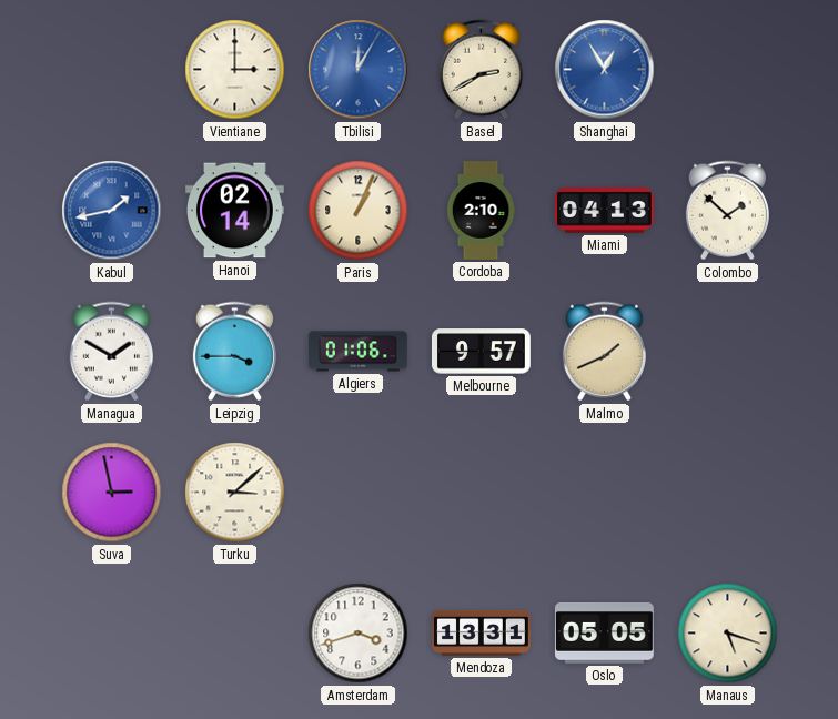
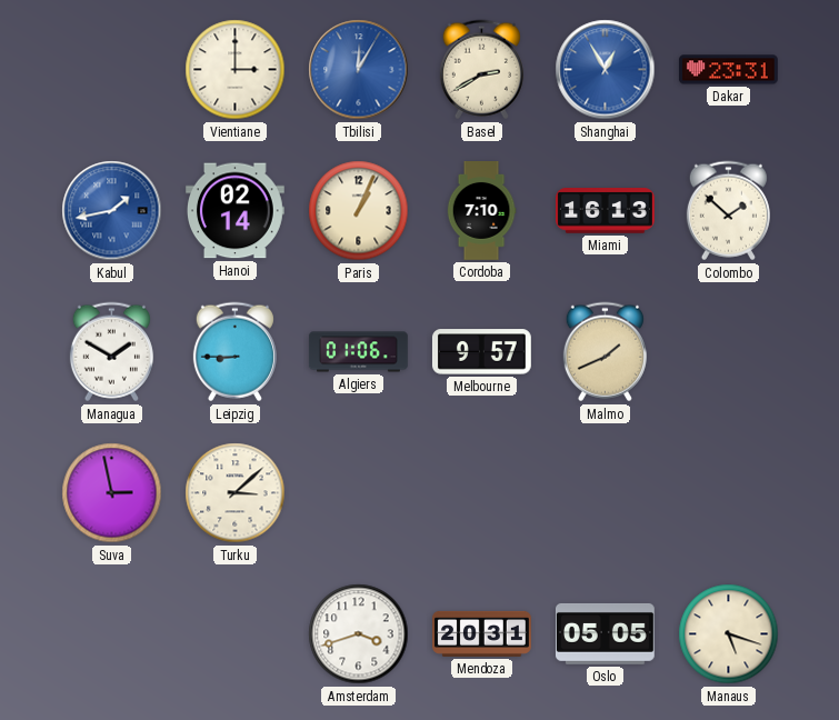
Dakar: none -> 23:31 (728, 70)
Cordoba: 2:10 -> 7:10 (481, 211)
Miami: 04:13 -> 16:13 (606, 211)
Leipzig: 3:45 -> 8:45 (234, 352)
Mendoza: 13:31 -> 20:31 (482, 633)
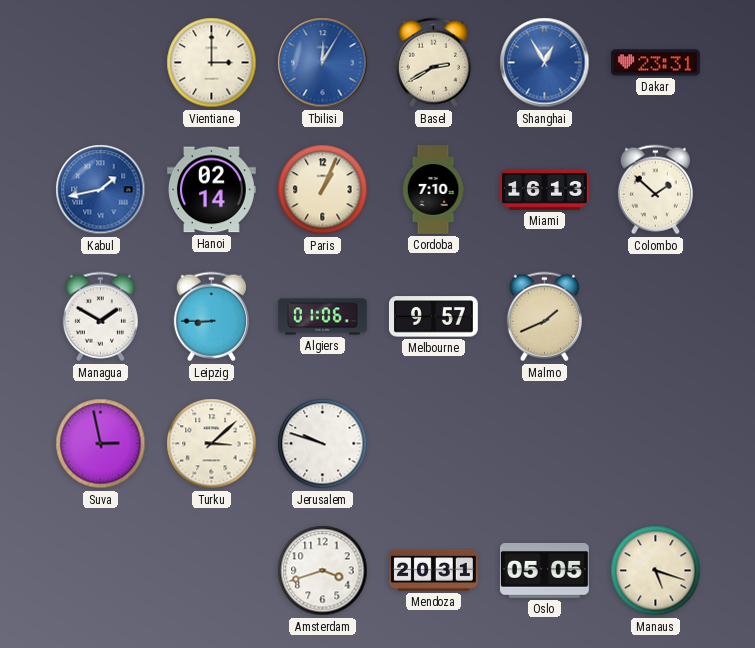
Jerusalem: none -> 9:48 (323, 444)
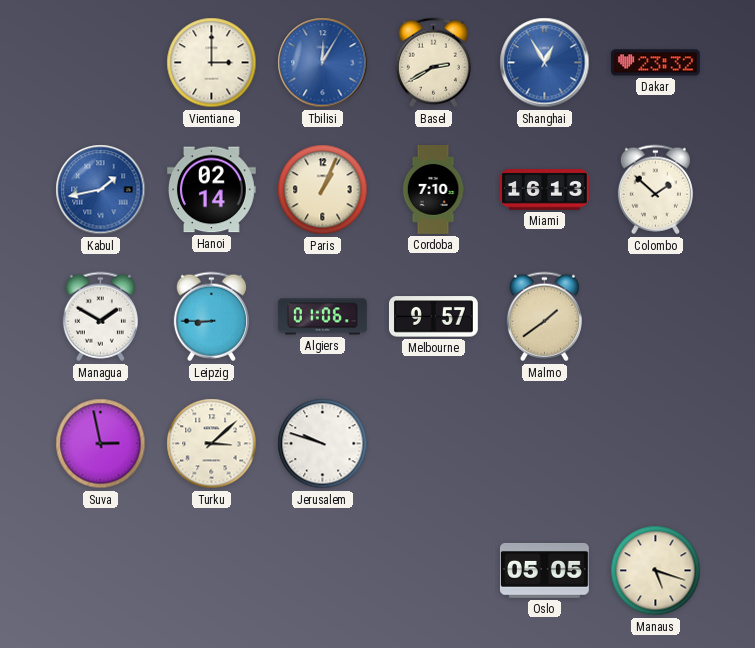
Dakar: 23:31 -> 23:32 (655, 63)
Malmo: 1:41 -> 1:39 (544, 317)
Amsterdam: 3:42 -> none (323, 571)
Mendoza: 20:31 -> none (434, 570)
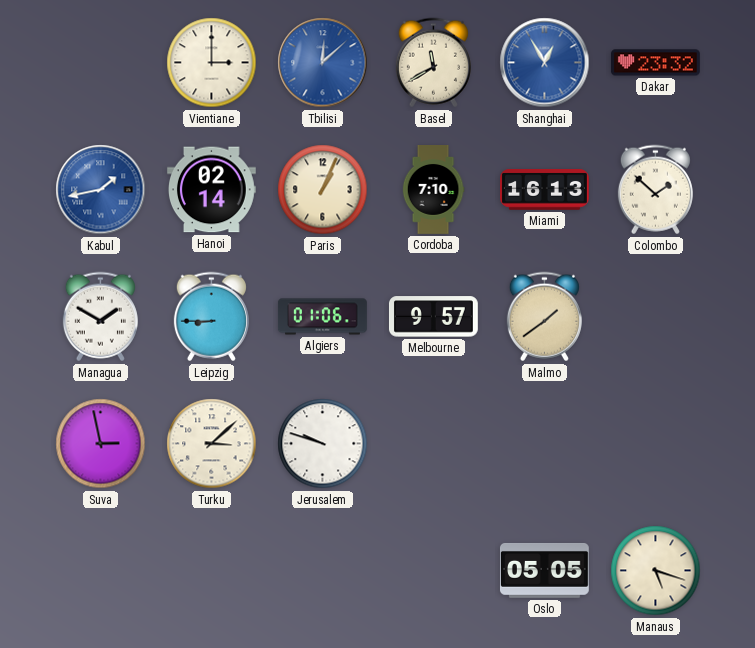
Tbilisi: 12:05 -> 12:08 (323, 63)
Basel: 2:40 -> 11:40 (433, 63)
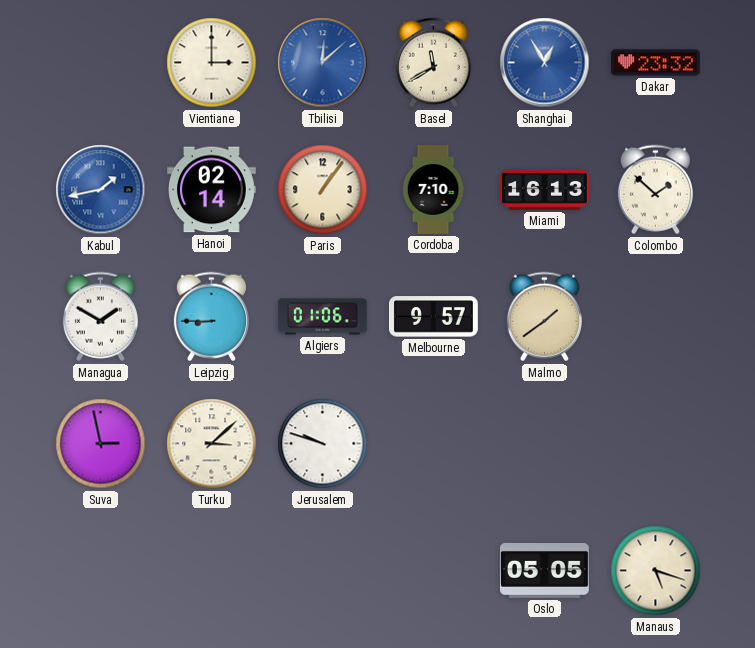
Paris: 1:04 -> 1:06 (323, 190)
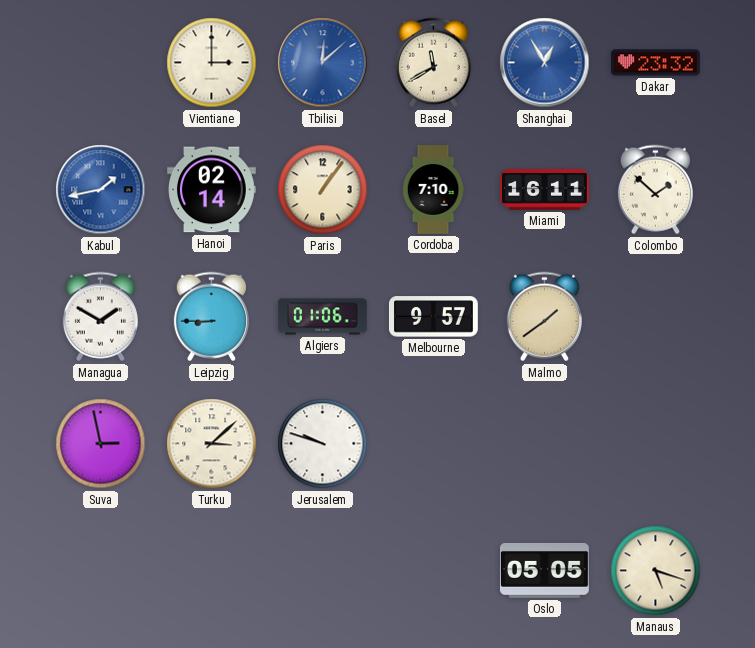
Miami: 16:13 -> 16:11 (545, 190)
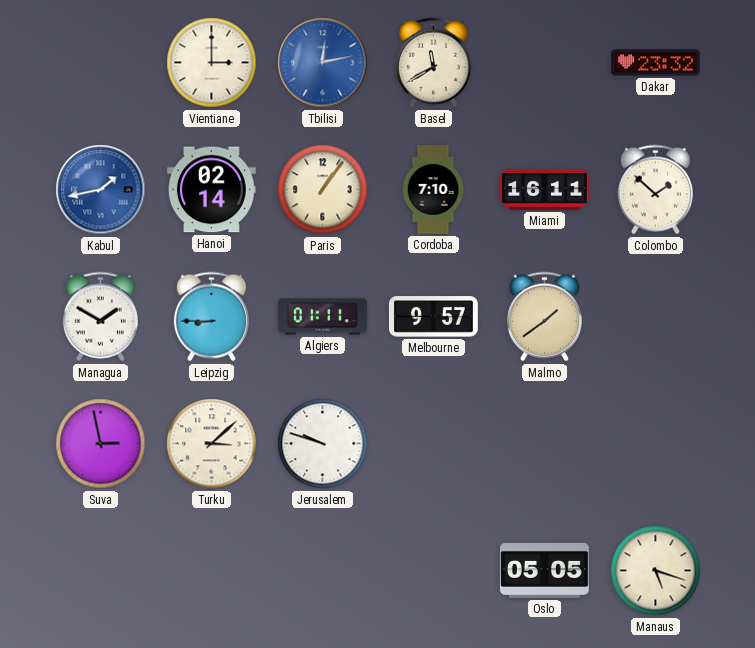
Tbilisi: 12:08 -> 12:13 (323, 63)
Shanghai: 12:55 -> none (545, 63)
Algiers: 01:06 -> 01:11 (322, 317)
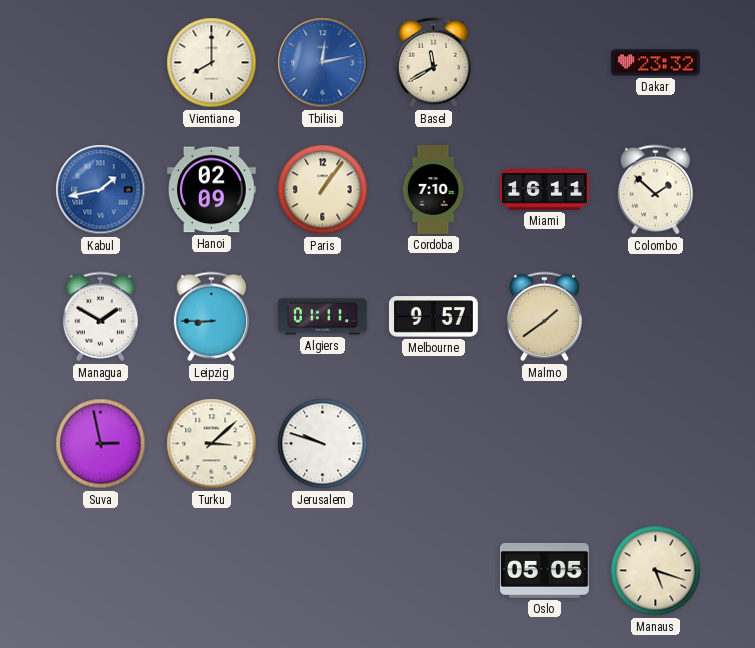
Vientiane: 3:00 -> 8:00 (212, 63)
Hanoi: 02:14 -> 02:09 (211, 190)
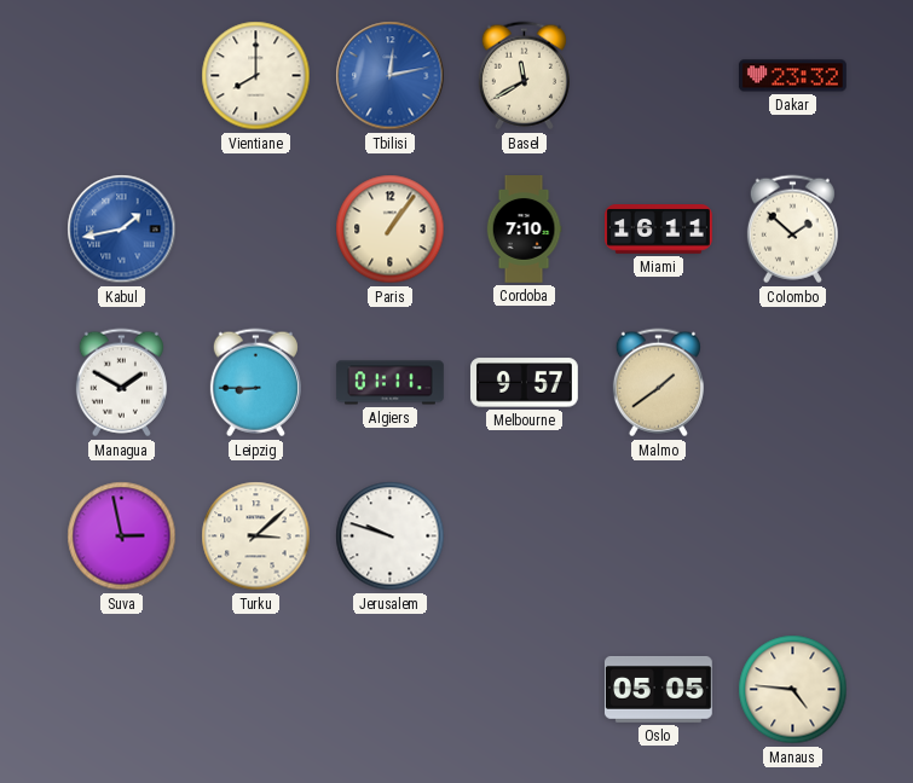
Hanoi: 02:09 -> none (211, 190)
Manaus: 5:18 -> 4:46 (793, 690)
